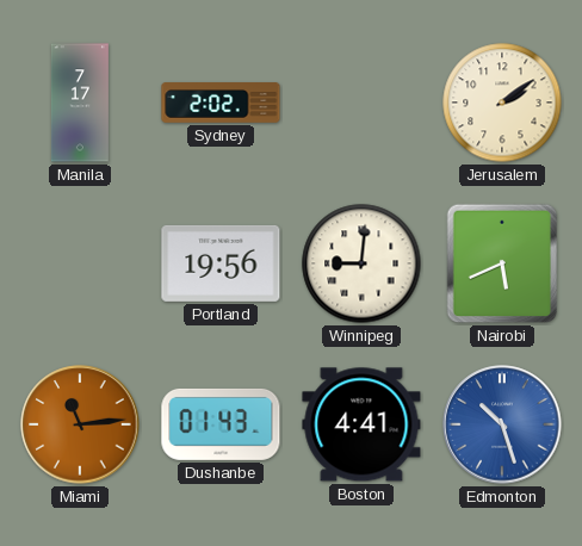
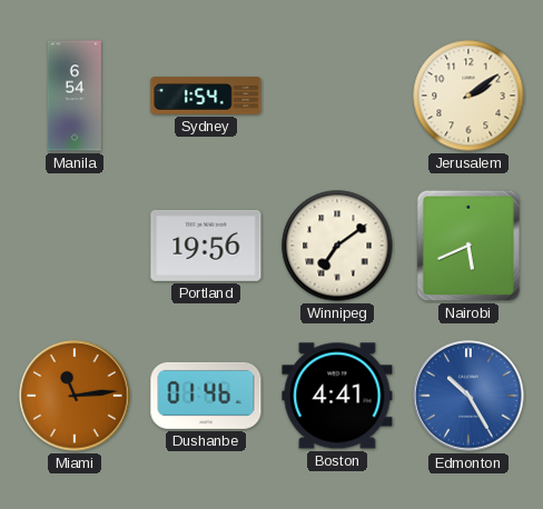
Manila: 7:17 -> 6:54 (75, 96)
Sydney: 2:02 -> 1:54 (206, 96)
Winnipeg: 9:01 -> 7:09 (337, 246)
Dushanbe: 01:43 -> 01:46 (206, 396)
Edmonton: 10:27 -> 10:25 (468, 396)
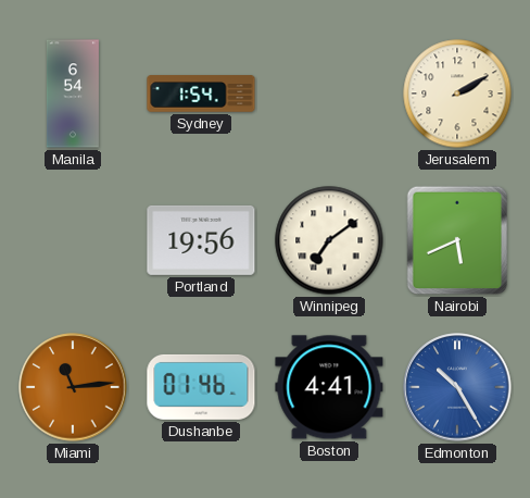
Jerusalem: 2:09 -> 2:10 (457, 94)
